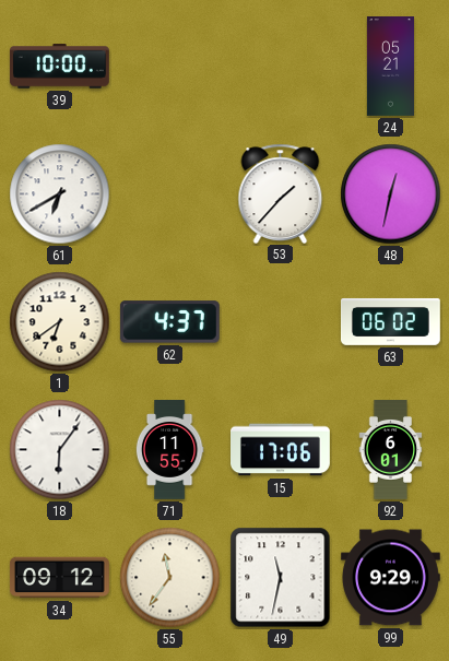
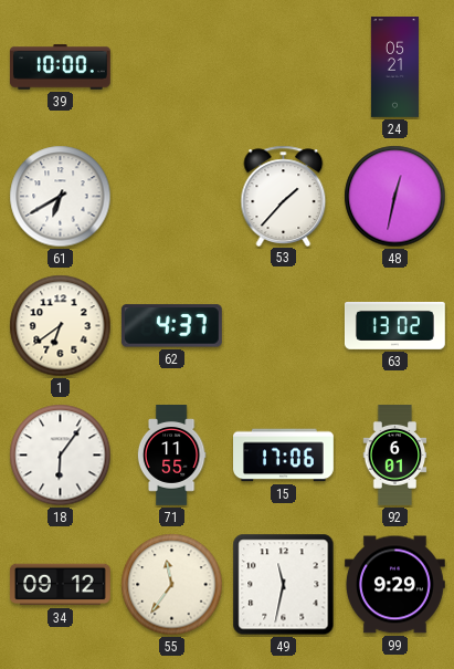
63: 06:02 -> 13:02 (394, 325)
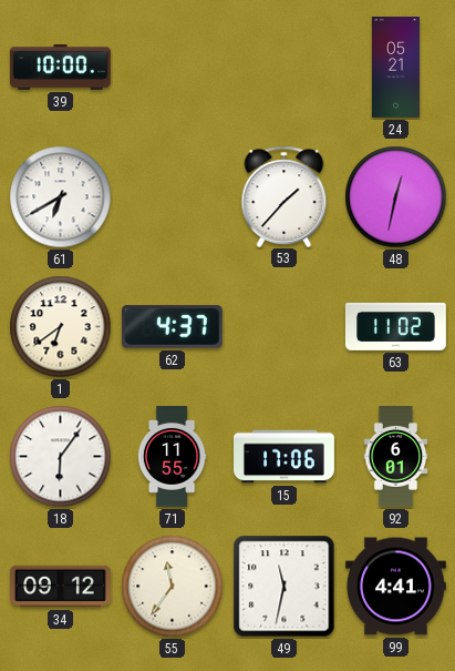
63: 13:02 -> 11:02 (395, 326)
99: 9:29 -> 4:41 (395, 587)
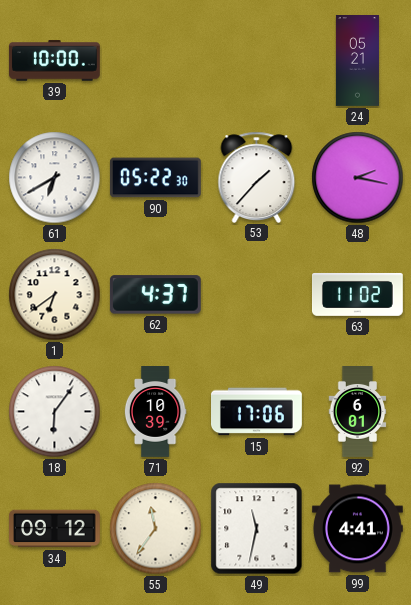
90: none -> 05:22 (155, 178)
48: 12:32 -> 2:17 (358, 178)
71: 11:55 -> 10:39 (155, 412)
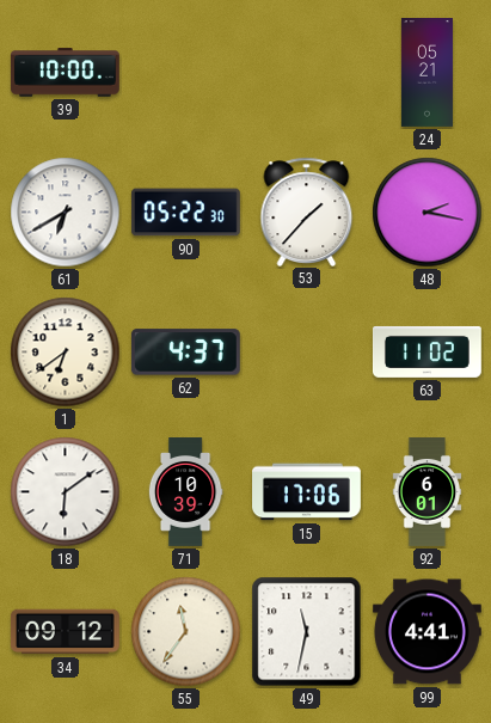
18: 6:06 -> 6:09 (66, 492)
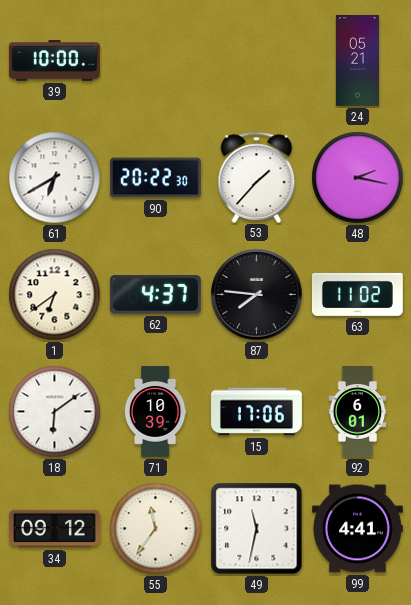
90: 05:22 -> 20:22 (155, 178)
87: none -> 7:46 (257, 295)
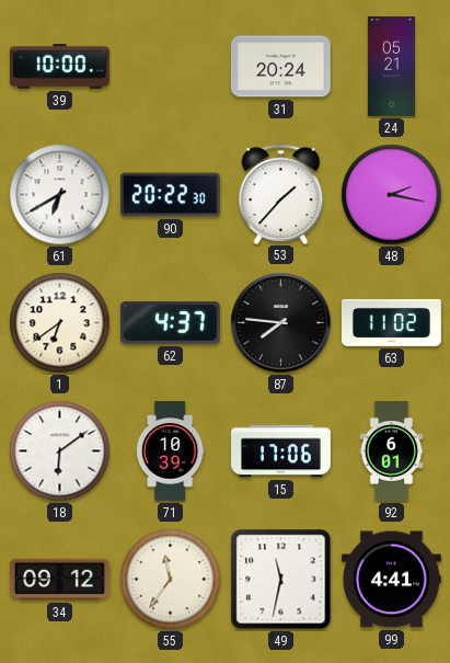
31: none -> 20:24 (280, 67)
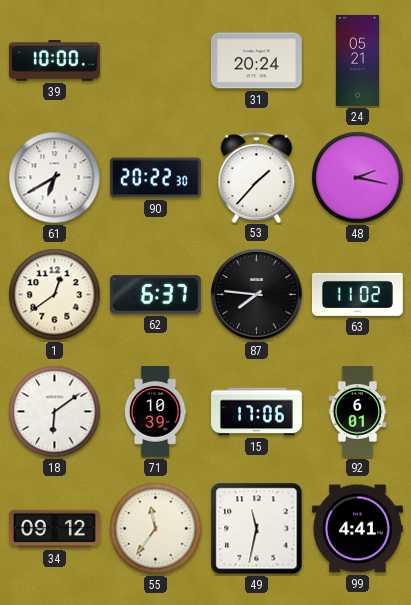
1: 6:39 -> 12:39 (55, 295)
62: 4:37 -> 6:37 (155, 295)
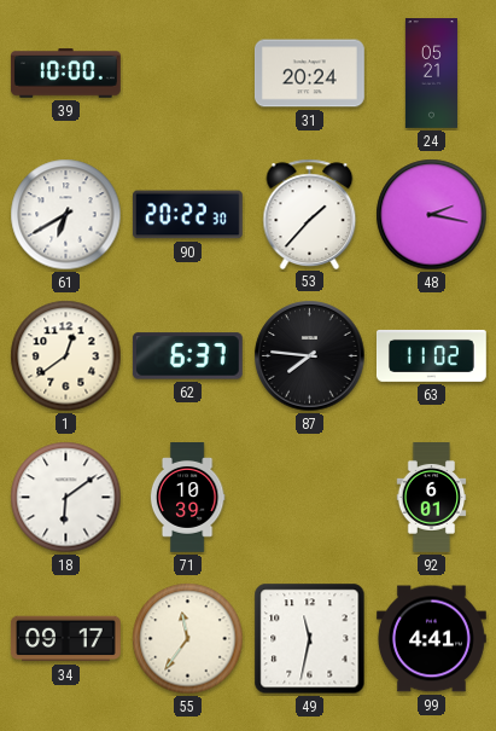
15: 17:06 -> none (257, 412)
34: 09:12 -> 09:17 (65, 639)
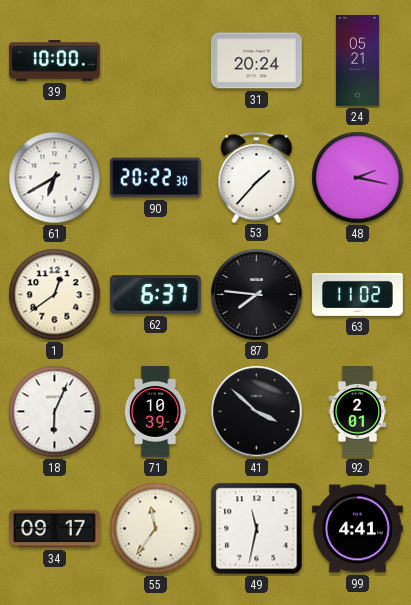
18: 6:09 -> 6:04 (55, 412)
41: none -> 3:52 (257, 412)
92: 6:01 -> 2:01 (358, 412)
